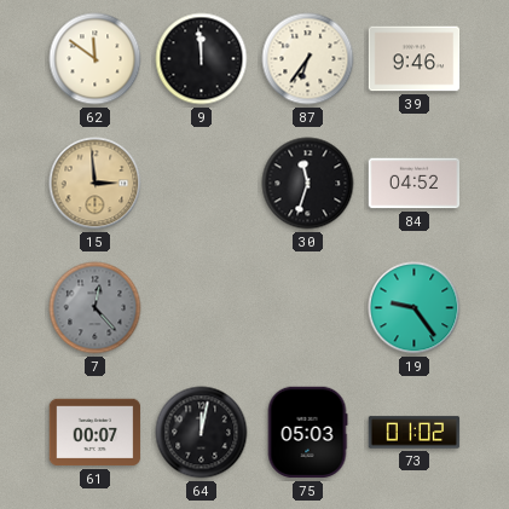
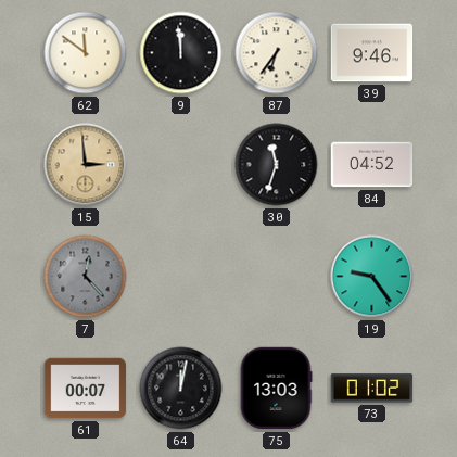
75: 05:03 -> 13:03 (276, 389)
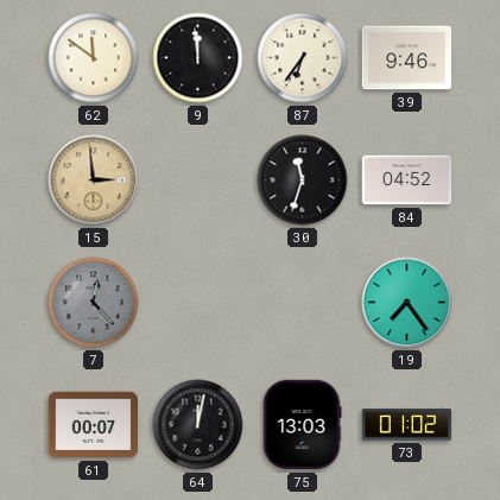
19: 9:24 -> 7:24 (407, 303)
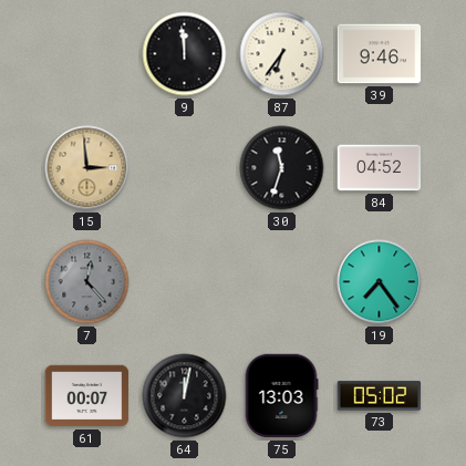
62: 11:51 -> none (94, 58)
73: 01:02 -> 05:02 (380, 396)
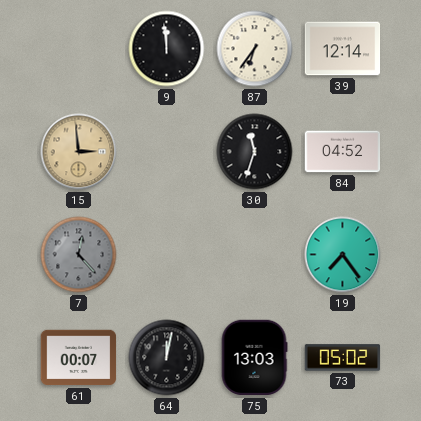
39: 9:46 -> 12:14 (343, 49)
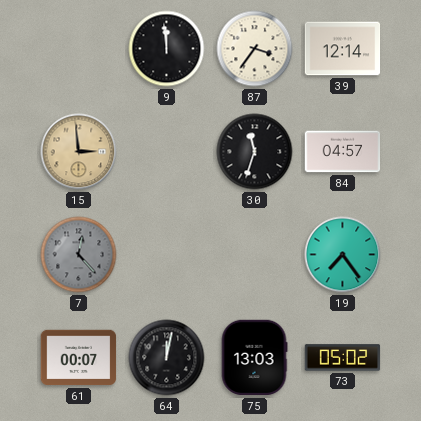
87: 6:36 -> 3:36 (255, 49)
84: 04:52 -> 04:57 (343, 152)
